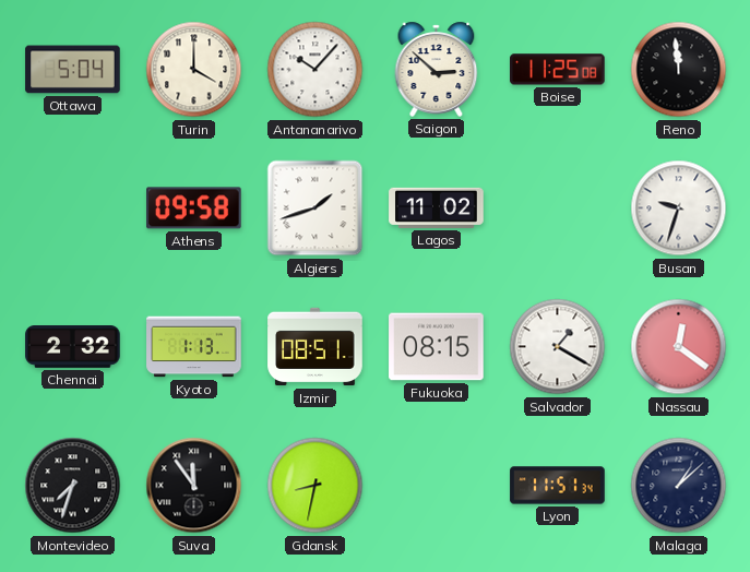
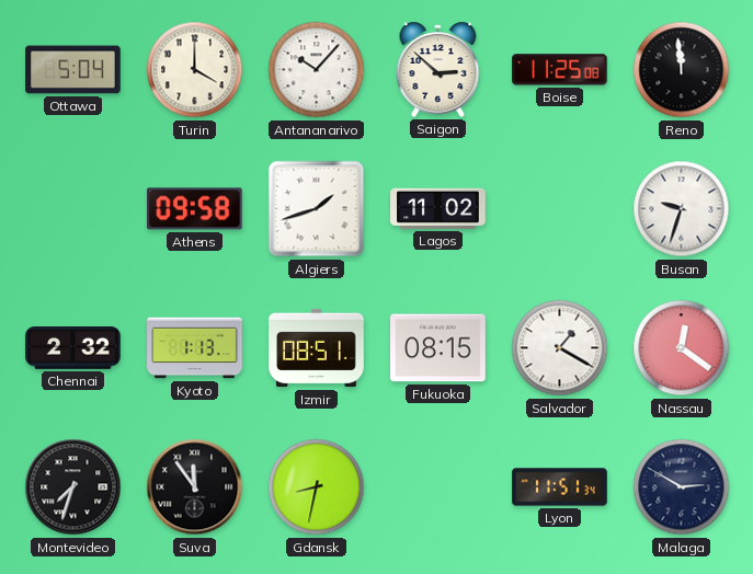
Malaga: 1:08 -> 2:50 (682, 487)
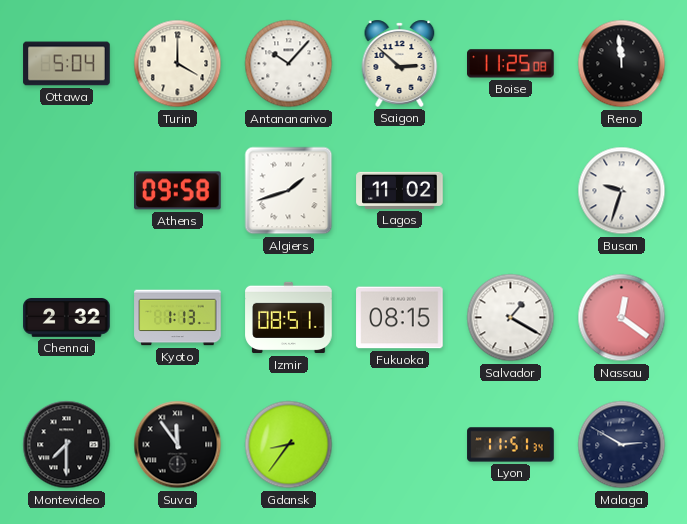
Montevideo: 7:33 -> 7:30 (67, 445)
Gdansk: 8:32 -> 8:36 (289, 445)
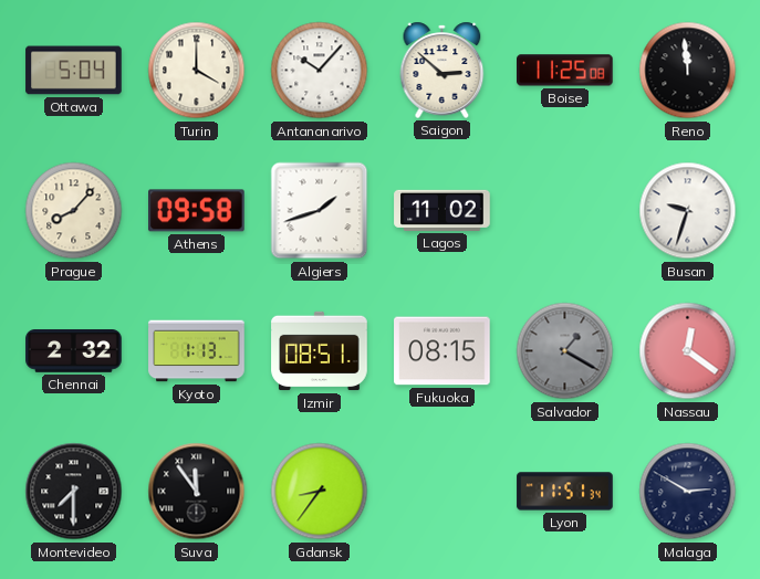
Prague: none -> 8:07 (74, 211)
Salvador dial: white -> grey (565, 351)
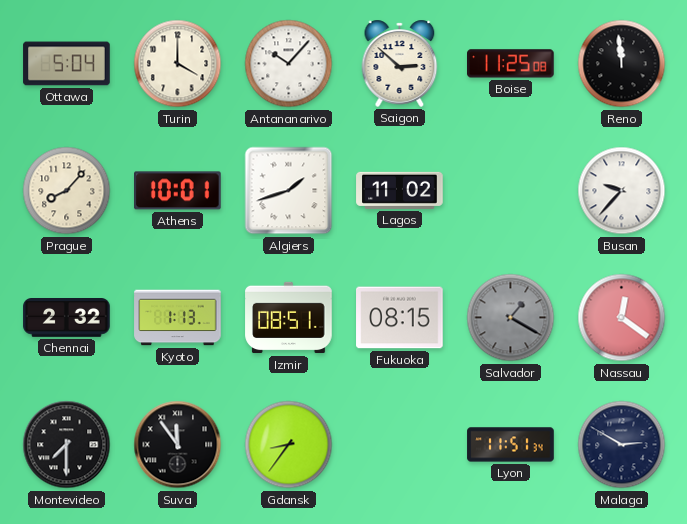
Athens: 09:58 -> 10:01 (178, 191)
Busan: 9:33 -> 9:37 (622, 191)
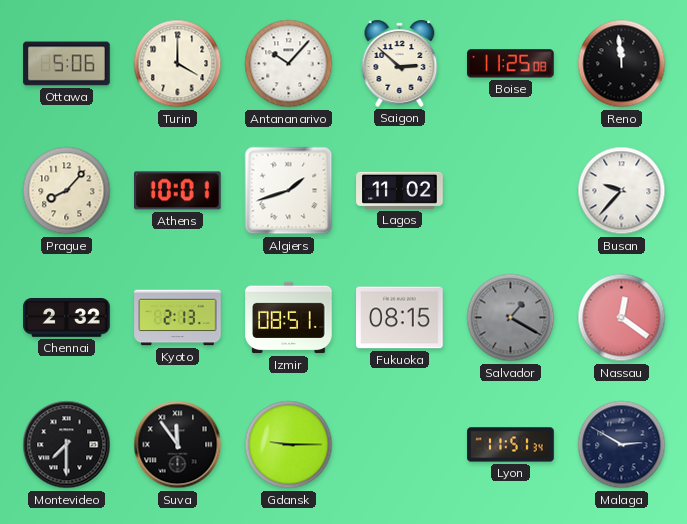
Ottawa: 5:04 -> 5:06 (67, 64)
Kyoto: 1:13 -> 2:13 (178, 318)
Gdansk: 8:36 -> 9:15 (289, 445)
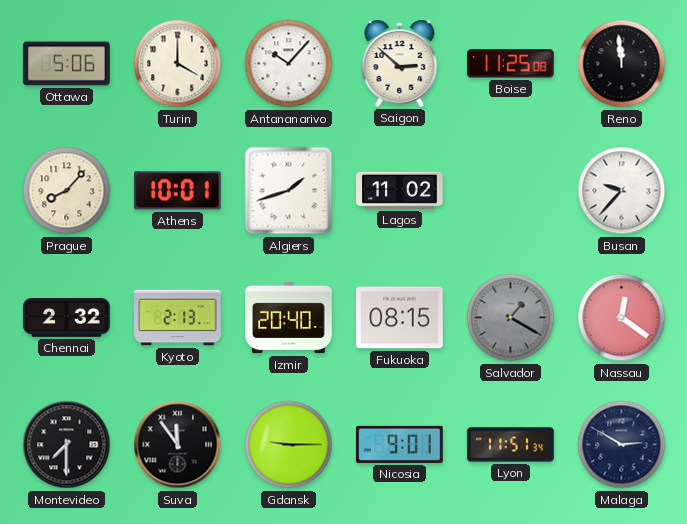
Izmir: 08:51 -> 20:40 (289, 318)
Nicosia: none -> 9:01 (400, 444)
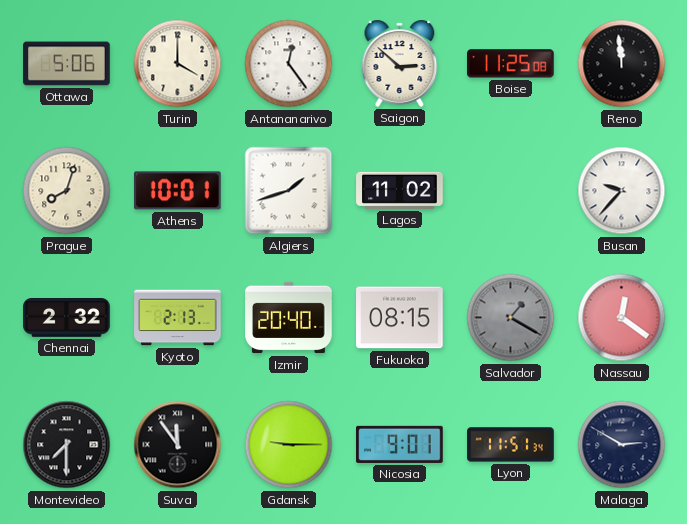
Antananarivo: 10:07 -> 12:24 (289, 64)
Prague: 8:07 -> 8:03 (67, 191)
